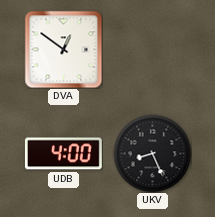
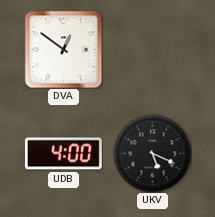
UKV: 8:26 -> 5:19 (152, 153)
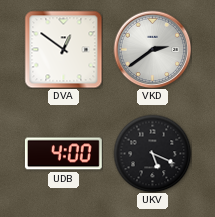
VKD: none -> 2:39 (152, 49)
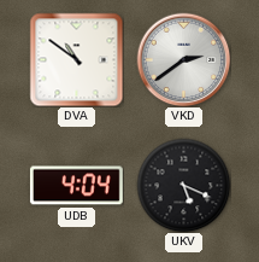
DVA: 12:51 -> 10:51 (76, 59)
UDB: 4:00 -> 4:04 (76, 186)
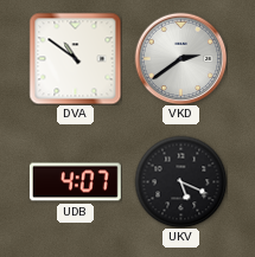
UDB: 4:04 -> 4:07 (75, 182)
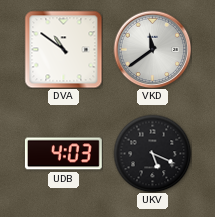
VKD: 2:39 -> 11:39 (152, 49)
UDB: 4:07 -> 4:03 (63, 154)
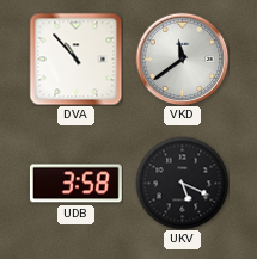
DVA: 10:51 -> 10:53 (75, 58)
UDB: 4:03 -> 3:58 (75, 184)
